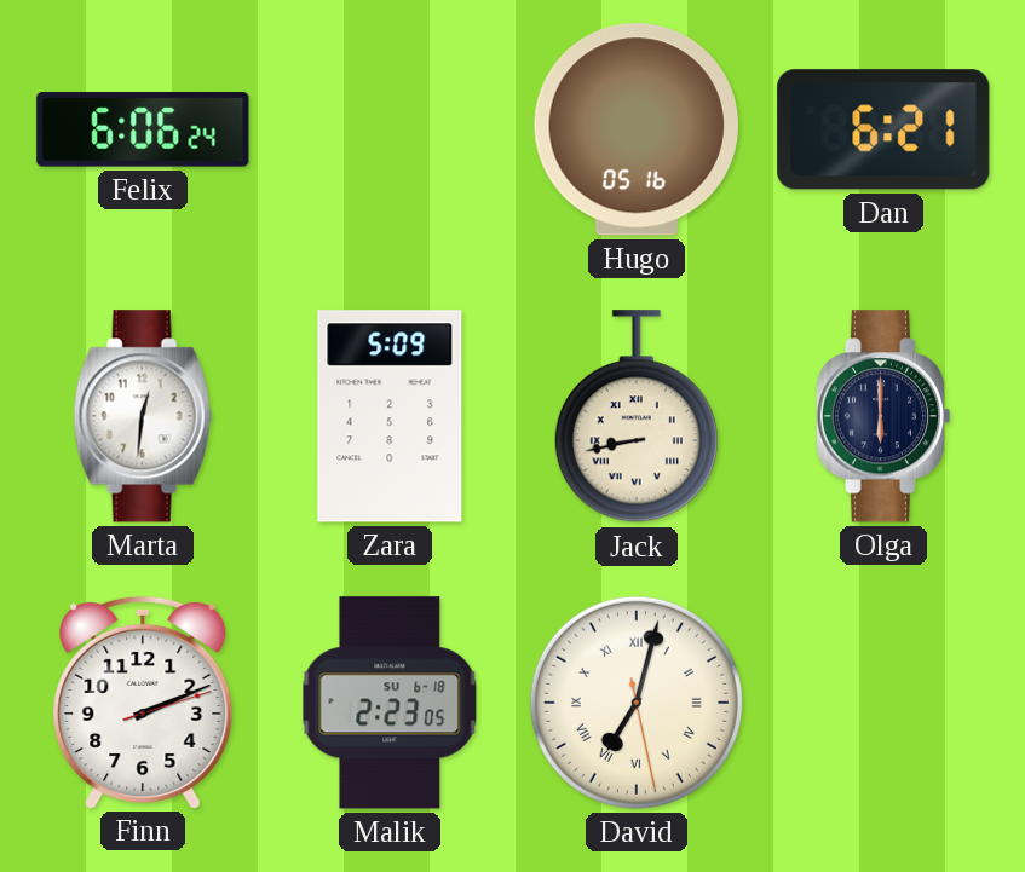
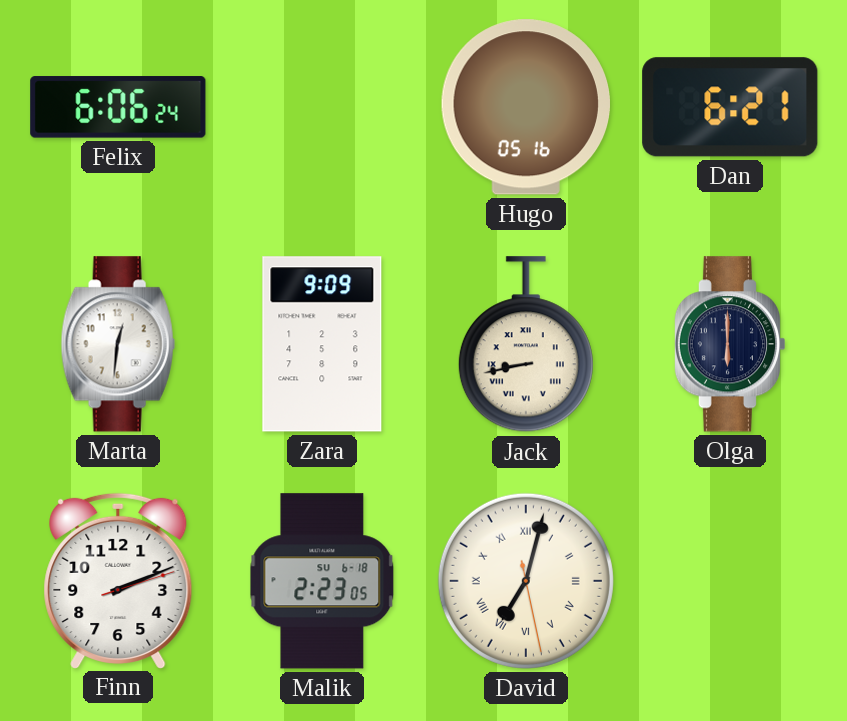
Zara: 5:09 -> 9:09 (322, 344)
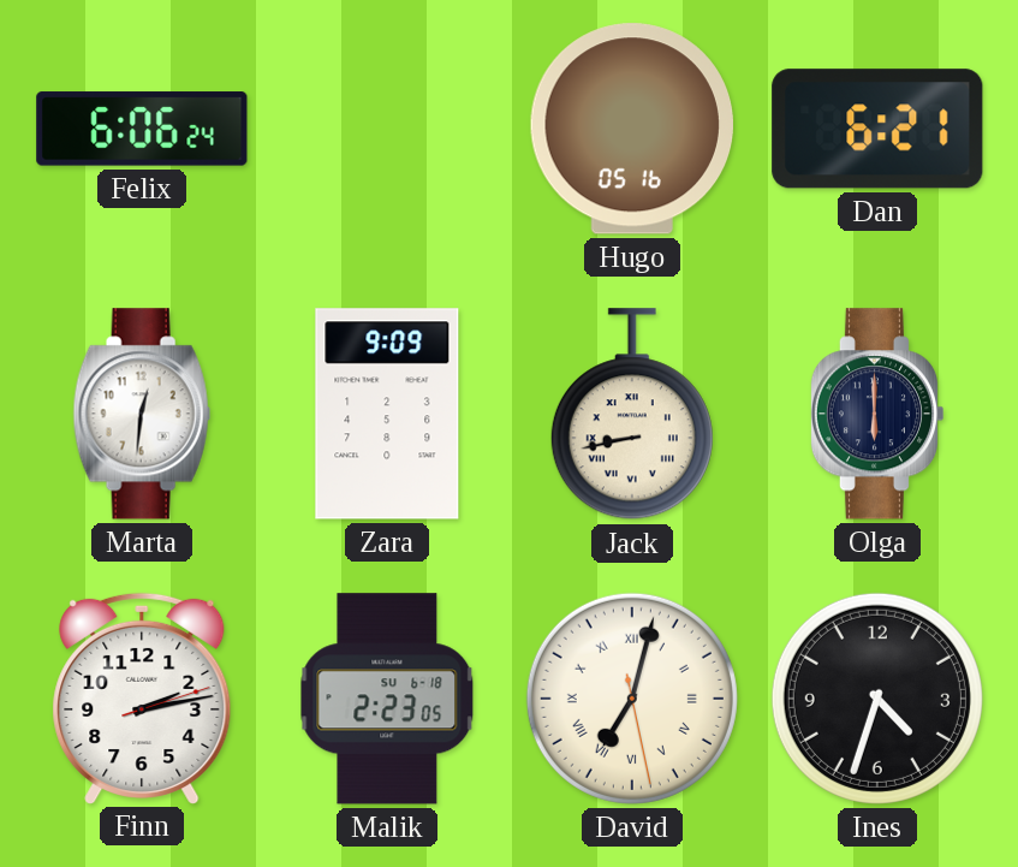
Finn: 2:11 -> 2:13 (142, 697)
Ines: none -> 4:33 (877, 699)
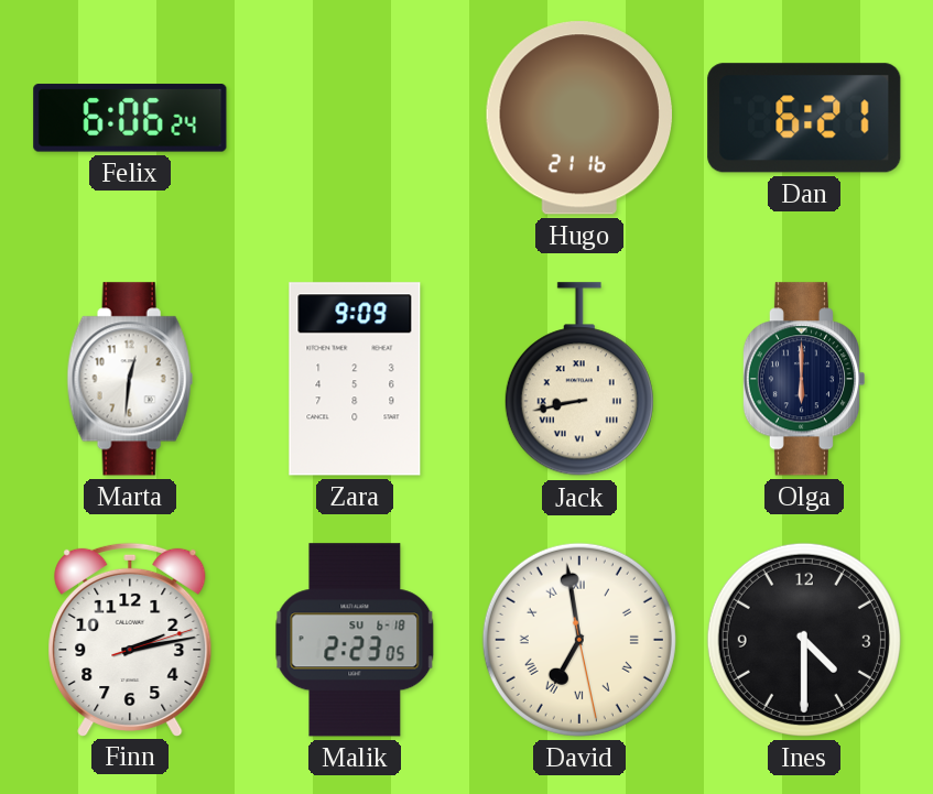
Hugo: 05:16 -> 21:16 (579, 118)
David: 7:02 -> 6:58 (579, 640)
Ines: 4:33 -> 4:30 (804, 640)
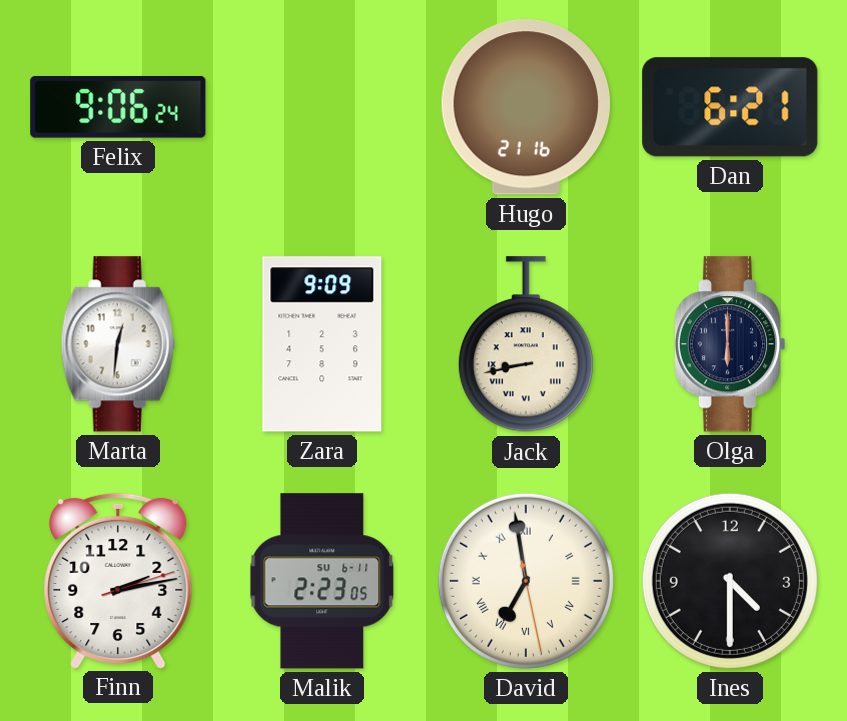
Felix: 6:06 -> 9:06 (118, 107)
Malik date: SU 6-18 -> SU 6-11 (322, 581)
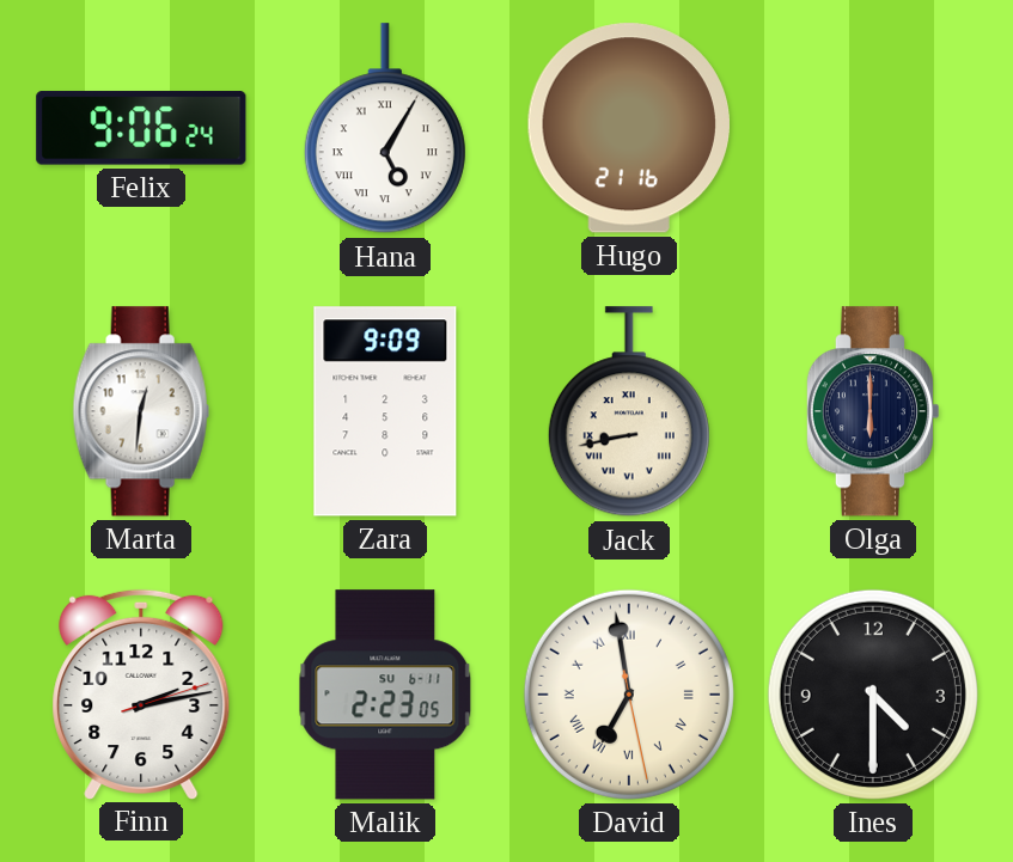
Hana: none -> 5:05 (385, 129)
Dan: 6:21 -> none (730, 107)
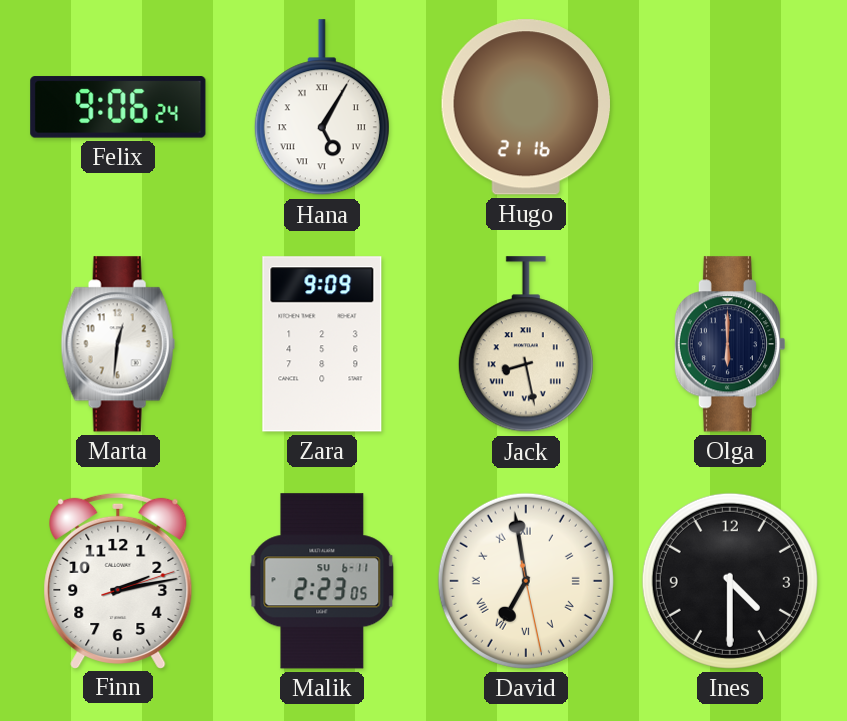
Jack: 8:43 -> 8:28 (526, 345)
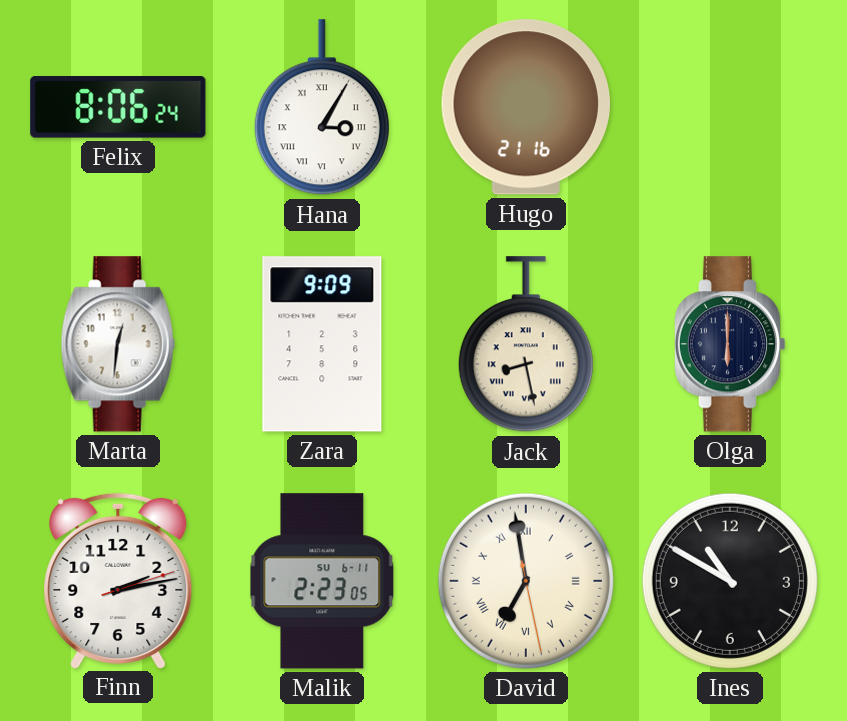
Felix: 9:06 -> 8:06 (118, 107)
Hana: 5:05 -> 3:05 (322, 108)
Ines: 4:30 -> 10:50 (730, 581)
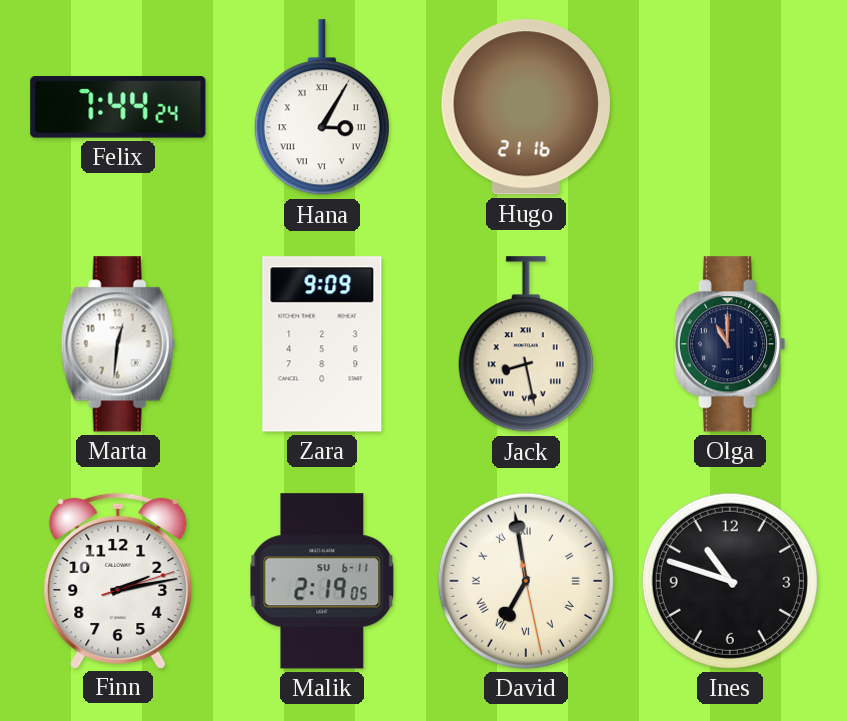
Felix: 8:06 -> 7:44 (118, 107)
Olga: 6:00 -> 11:00 (729, 344)
Malik: 2:23 -> 2:19 (322, 581)
Ines: 10:50 -> 10:48 (730, 581)
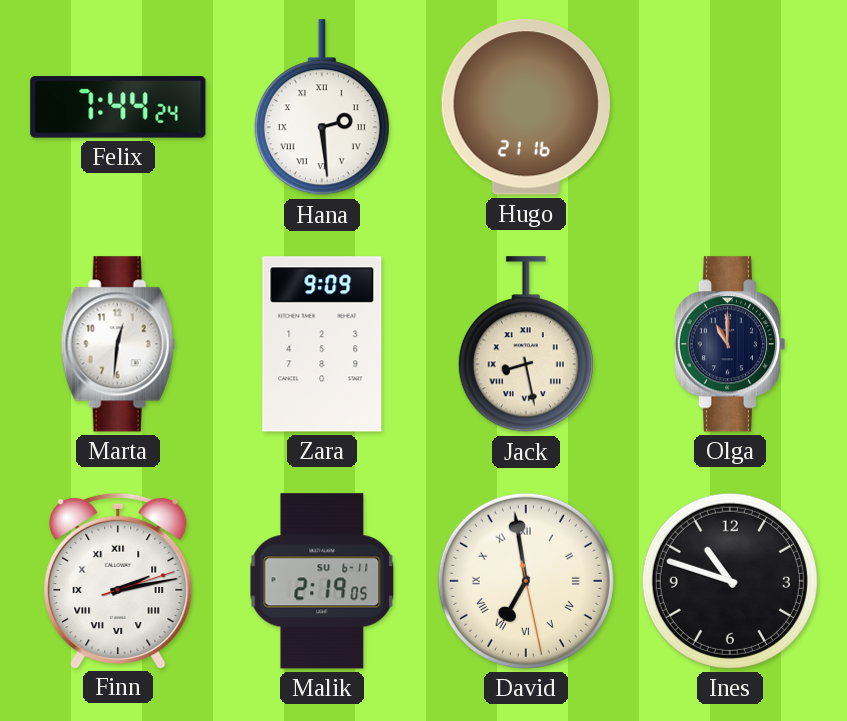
Hana: 3:05 -> 2:29 (322, 108)
Finn numerals: Arabic -> Roman (118, 580)
